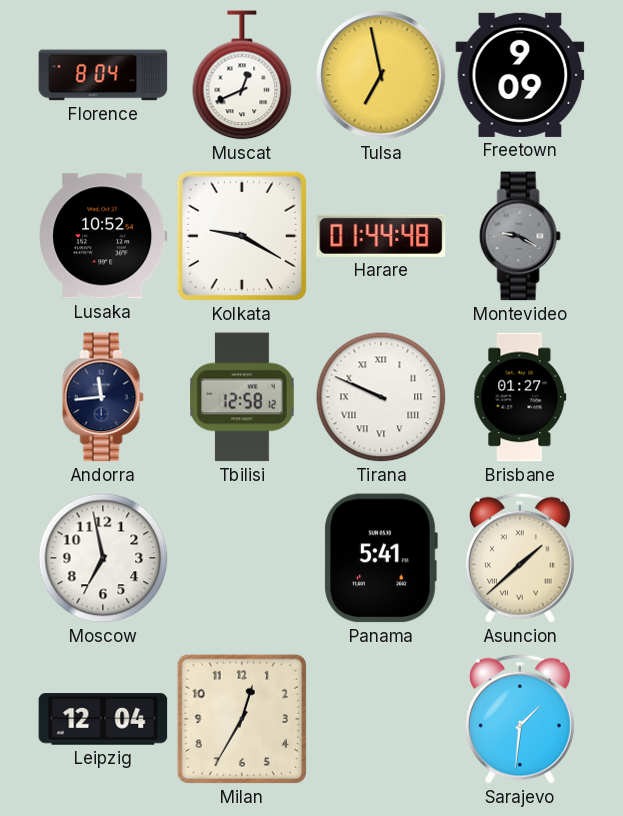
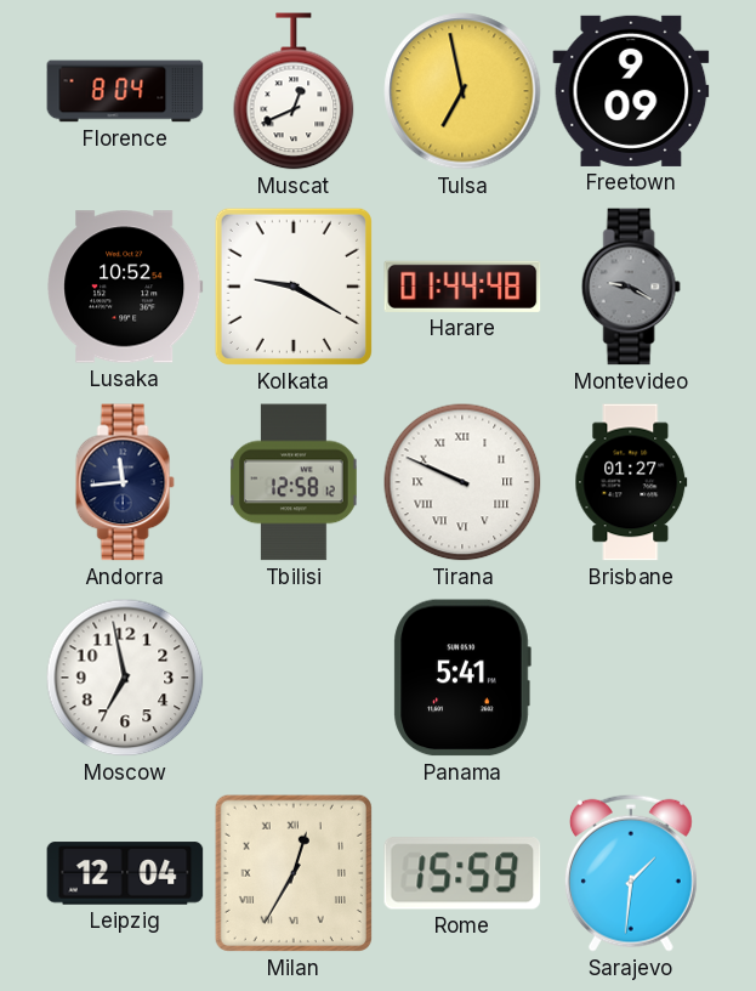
Asuncion: 1:38 -> none (520, 558)
Milan numerals: Arabic -> Roman (294, 873)
Rome: none -> 15:59 (462, 873)
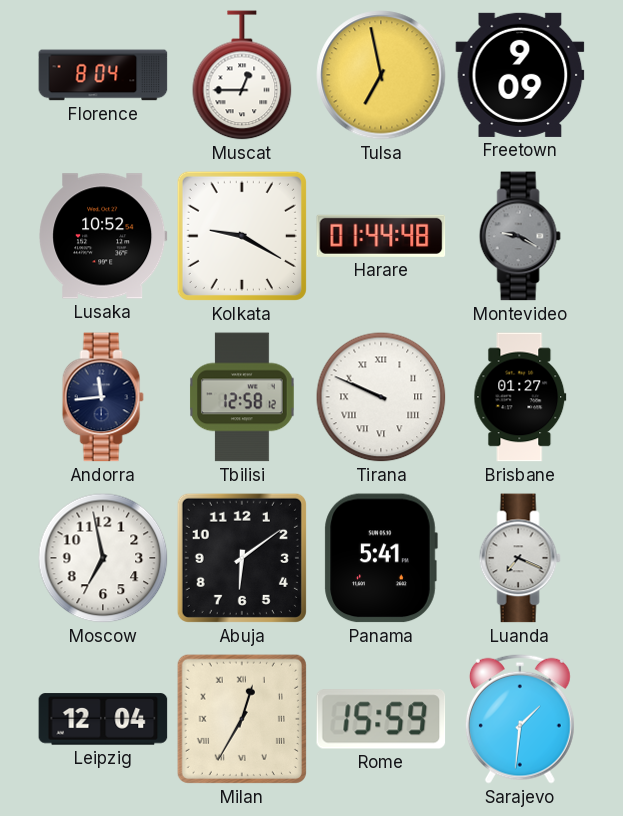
Muscat: 12:41 -> 12:45 (242, 75)
Abuja: none -> 6:09 (242, 558)
Luanda: none -> 7:19 (520, 558)
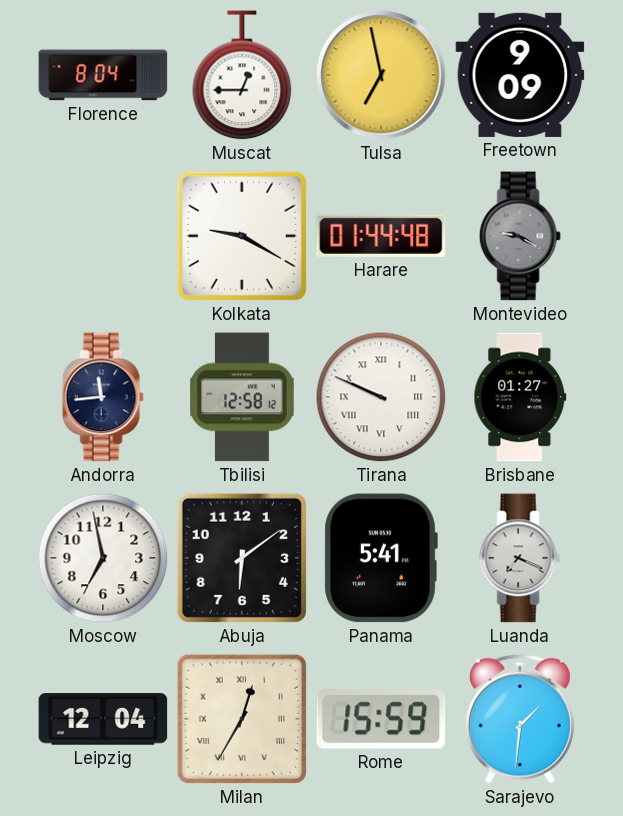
Lusaka: 10:52 -> none (103, 236)
